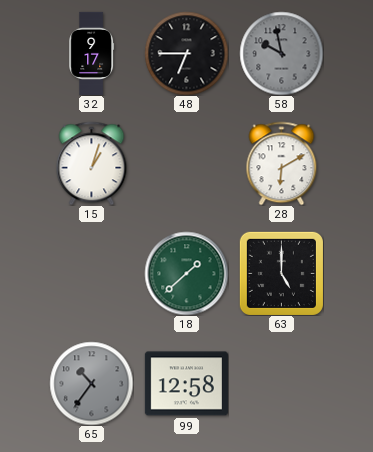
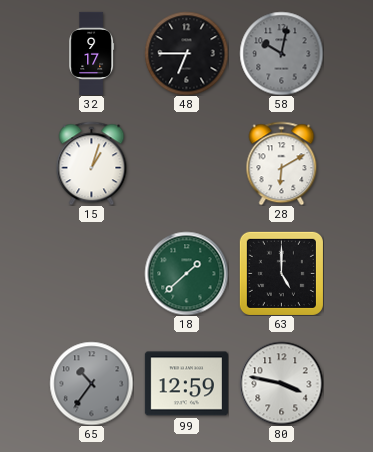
58: 9:58 -> 10:02 (281, 53)
99: 12:58 -> 12:59 (186, 384)
80: none -> 3:47 (281, 383)
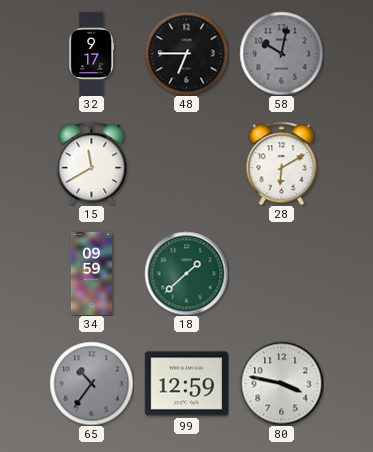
15: 1:03 -> 11:40 (92, 163)
34: none -> 09:59 (91, 273)
63: 5:00 -> none (281, 273)
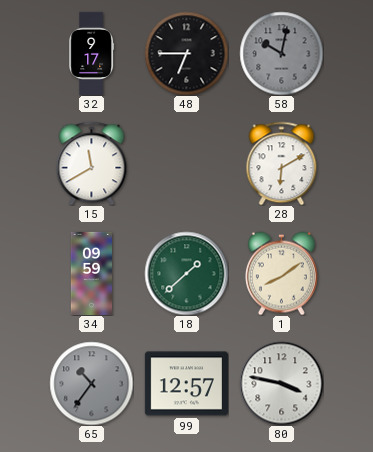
1: none -> 8:09 (281, 273)
99: 12:59 -> 12:57 (186, 384)
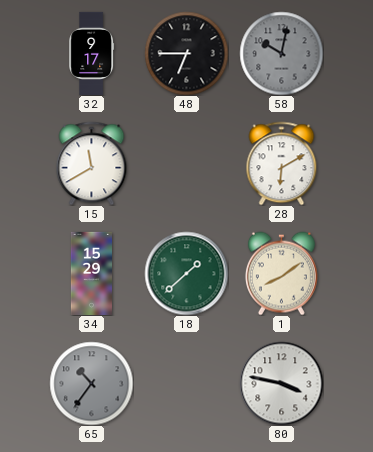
34: 09:59 -> 15:29 (91, 273)
99: 12:57 -> none (186, 384)
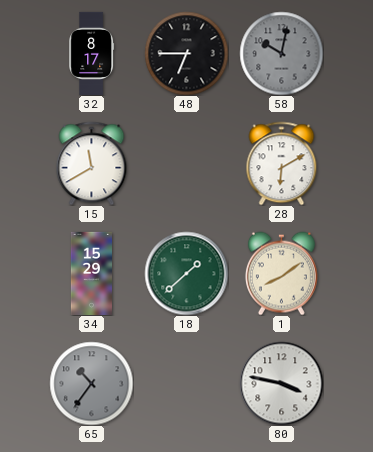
32: 9:17 -> 8:17 (92, 53)
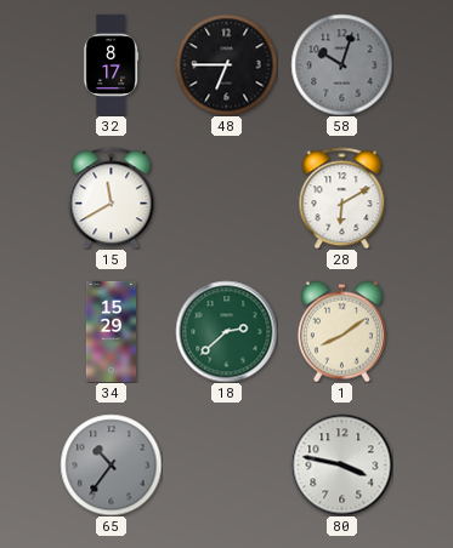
58: 10:02 -> 10:03 (341, 64)
18: 1:38 -> 2:38 (226, 331)
